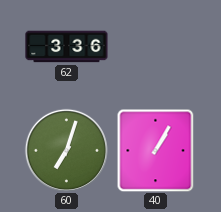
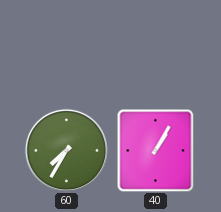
62: 3:36 -> none (67, 47)
60: 7:03 -> 7:35 (66, 150)
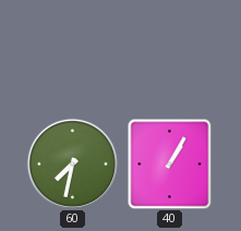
60: 7:35 -> 7:32 (72, 163)
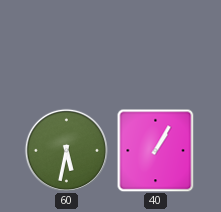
60: 7:32 -> 5:32 (66, 150)
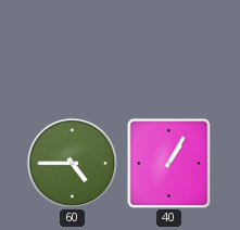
60: 5:32 -> 4:45 (72, 163)
